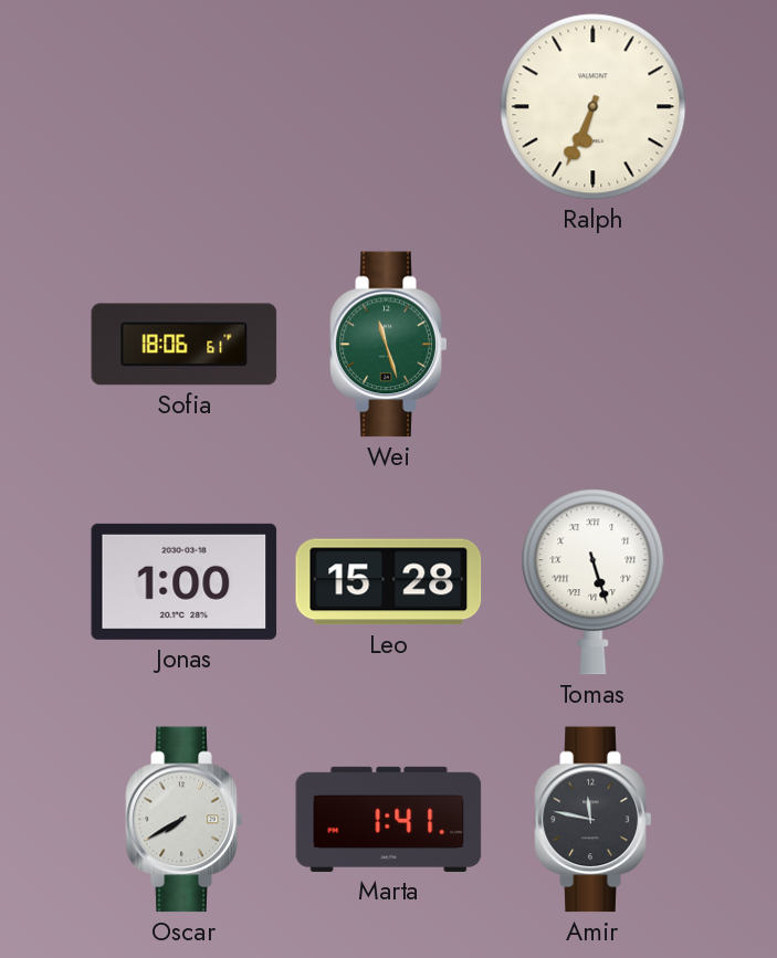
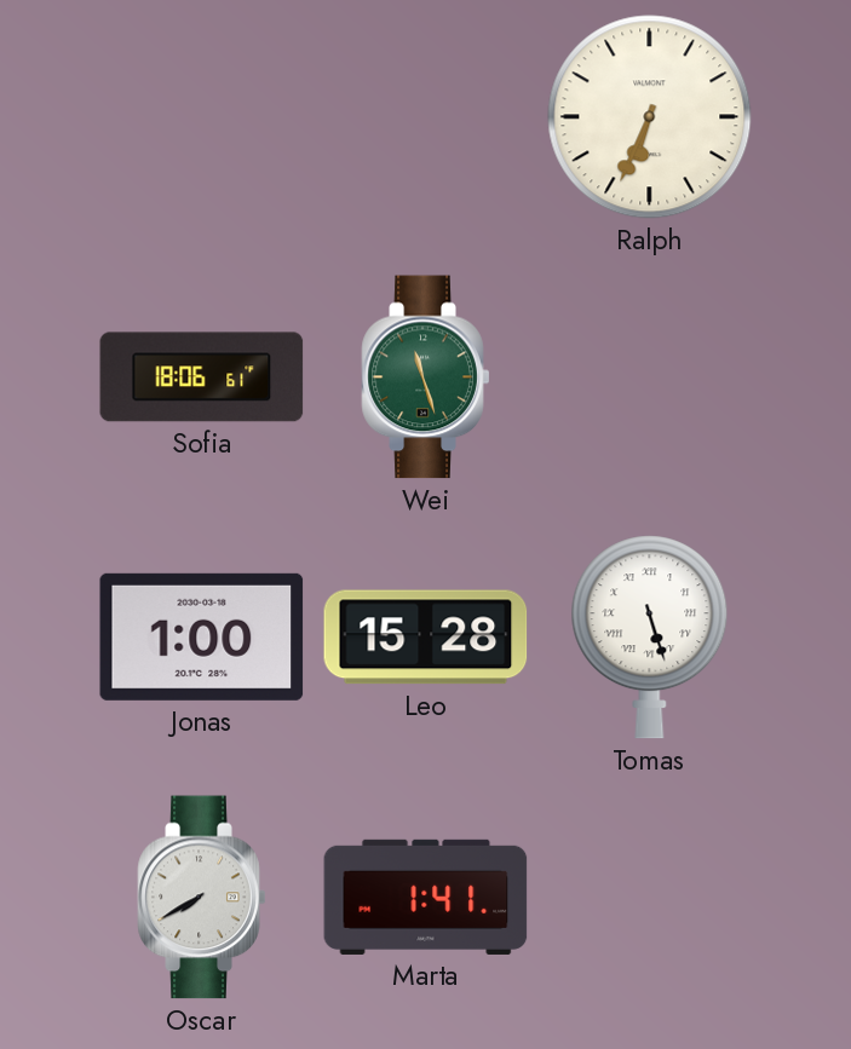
Amir: 11:47 -> none (594, 820)
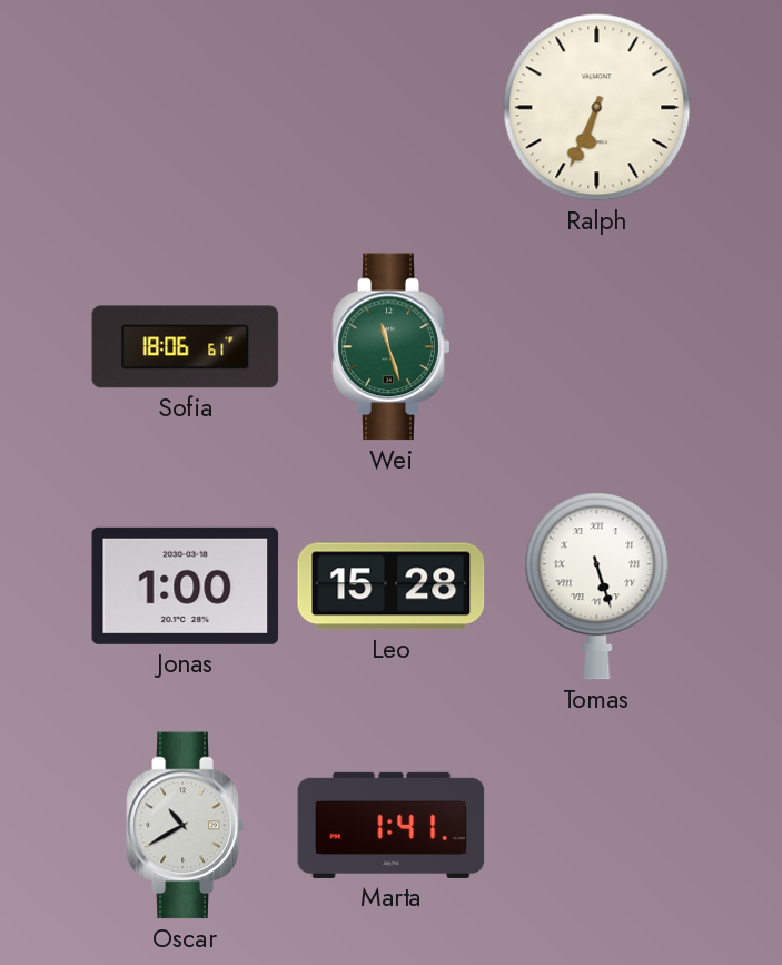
Oscar: 7:40 -> 10:40 (186, 826)
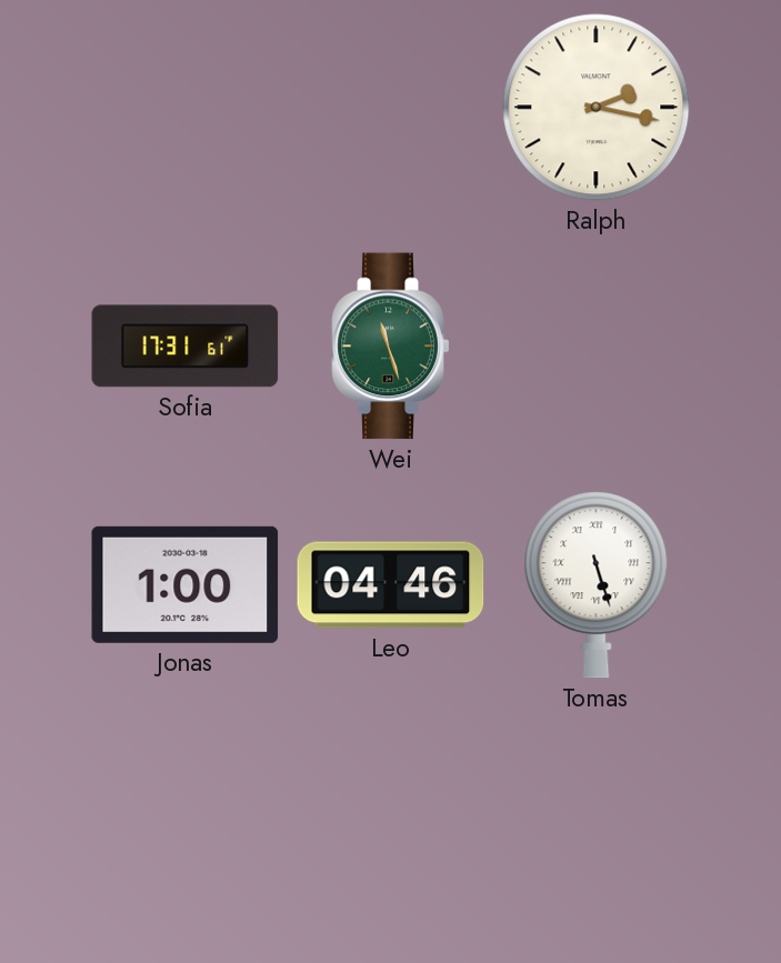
Ralph: 6:34 -> 2:17 (597, 108)
Sofia: 18:06 -> 17:31 (186, 347)
Leo: 15:28 -> 04:46 (391, 585)
Oscar: 10:40 -> none (186, 826)
Marta: 1:41 -> none (392, 825)
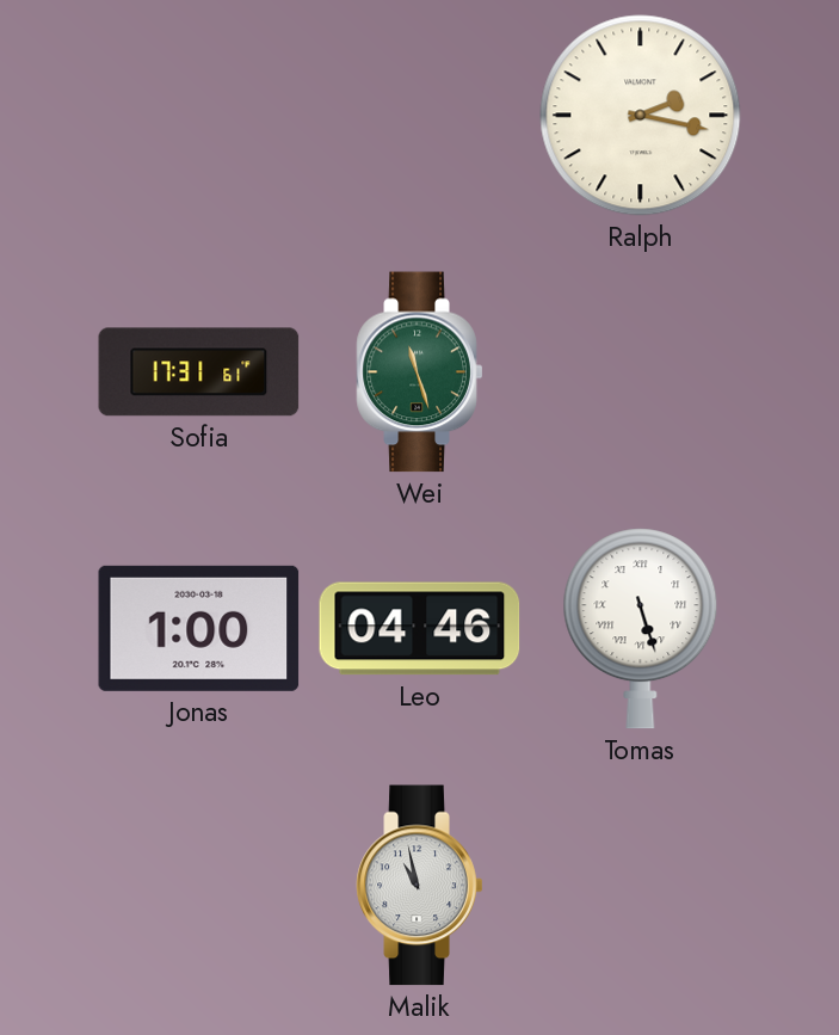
Malik: none -> 10:58 (420, 886)
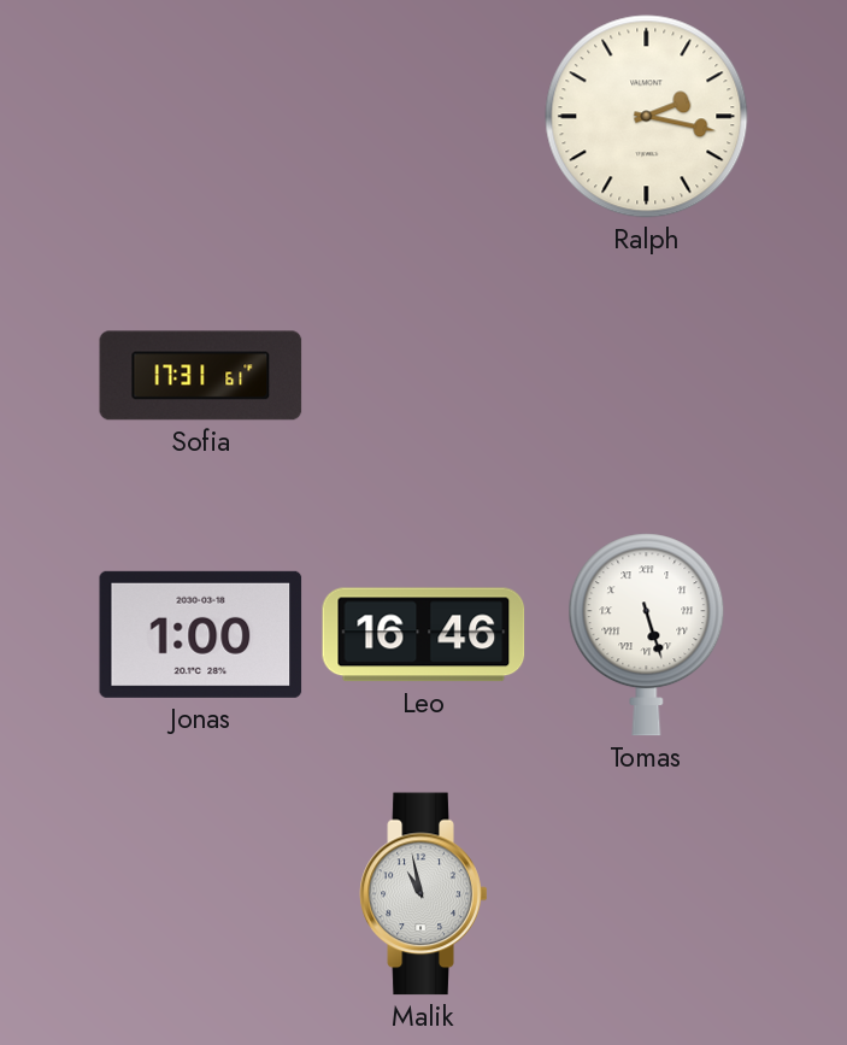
Wei: 11:27 -> none (420, 372)
Leo: 04:46 -> 16:46 (424, 635)
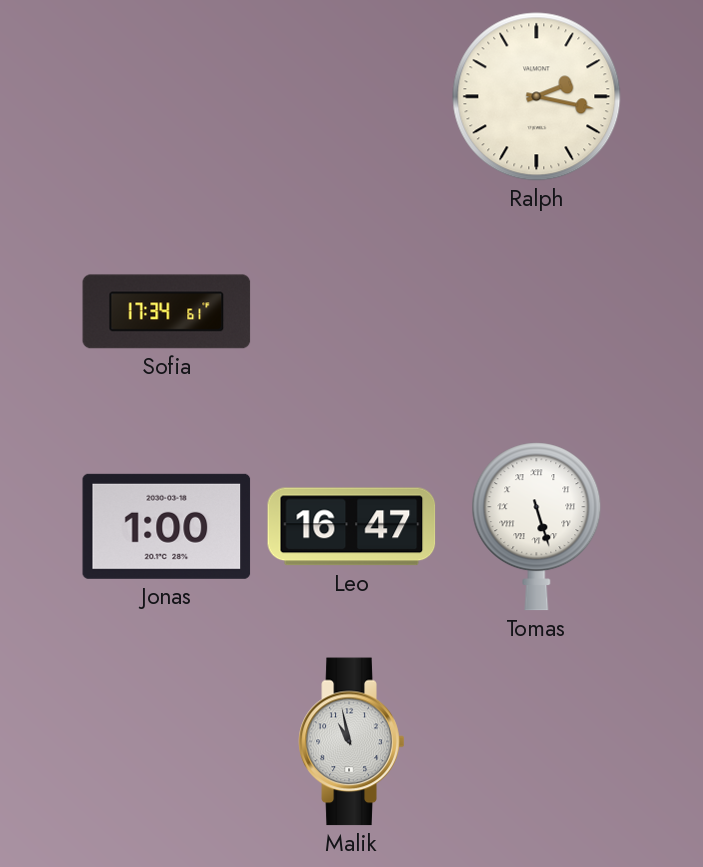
Sofia: 17:31 -> 17:34 (167, 312)
Leo: 16:46 -> 16:47 (352, 527)
